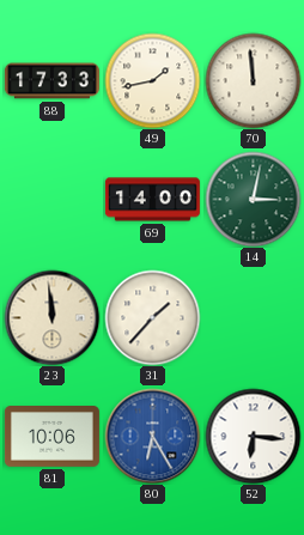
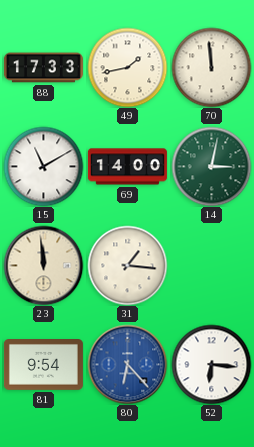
15: none -> 11:10 (43, 166)
31: 1:37 -> 1:16 (127, 265)
81: 10:06 -> 9:54 (43, 365)
80: 6:25 -> 6:23 (127, 364)
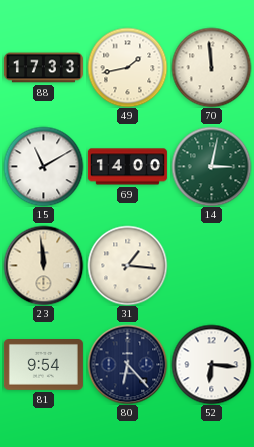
80 dial: blue -> navy (127, 364)
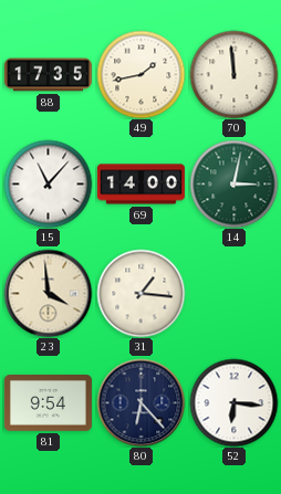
88: 17:33 -> 17:35 (48, 75)
15: 11:10 -> 11:07 (48, 183)
23: 11:59 -> 3:59 (48, 293)
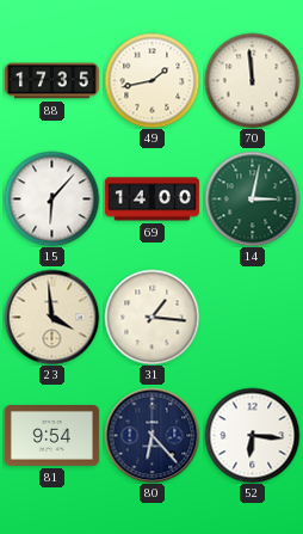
15: 11:07 -> 6:07 (51, 198)
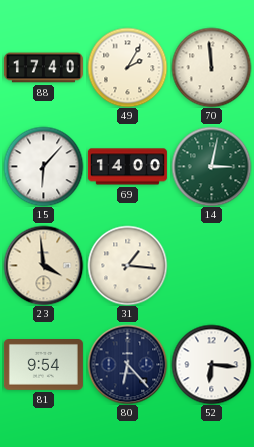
88: 17:35 -> 17:40 (43, 68)
49: 1:43 -> 2:05 (127, 67)
